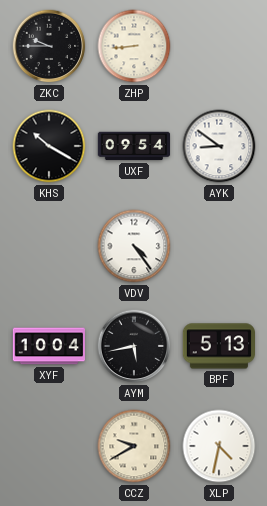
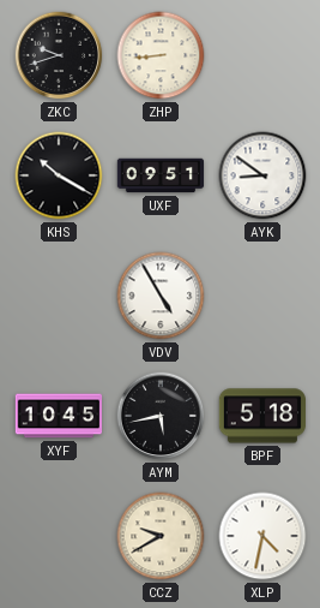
ZKC: 9:45 -> 9:42 (59, 55)
UXF: 09:54 -> 09:51 (161, 175)
VDV: 4:24 -> 4:55 (161, 296)
XYF: 10:04 -> 10:45 (59, 416)
BPF: 5:13 -> 5:18 (261, 416)
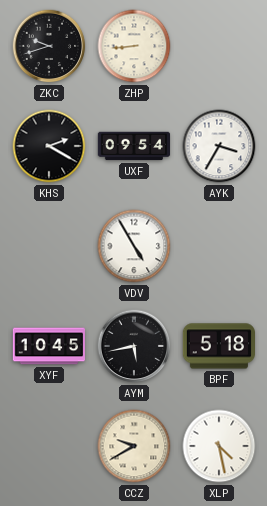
KHS: 10:20 -> 2:20 (49, 146)
UXF: 09:51 -> 09:54 (134, 146)
AYK: 8:51 -> 3:35 (219, 146)
XLP: 4:32 -> 4:28 (219, 446)
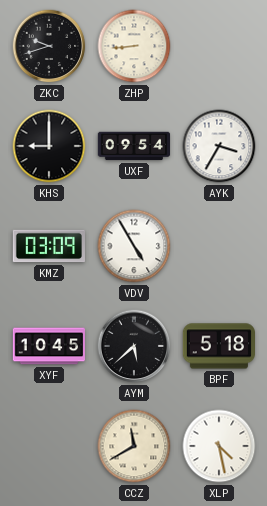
KHS: 2:20 -> 9:00 (49, 146)
KMZ: none -> 03:09 (48, 246)
AYM: 5:43 -> 5:38 (134, 346)
CCZ: 9:40 -> 11:40 (134, 446)
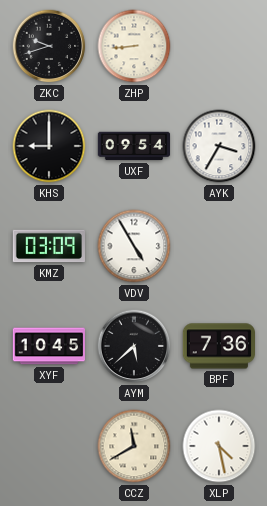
BPF: 5:18 -> 7:36 (218, 346)
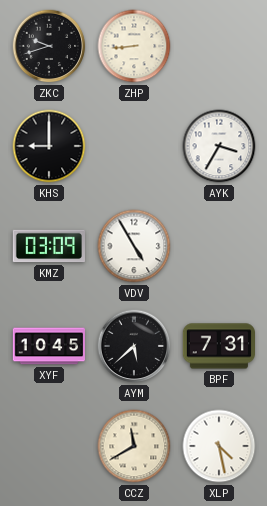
UXF: 09:54 -> none (134, 146)
BPF: 7:36 -> 7:31 (218, 346)
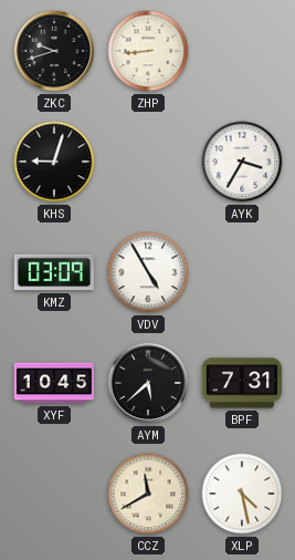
KHS: 9:00 -> 9:03 (54, 162)
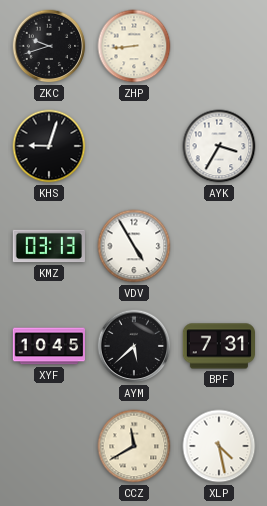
KMZ: 03:09 -> 03:13 (48, 246)
